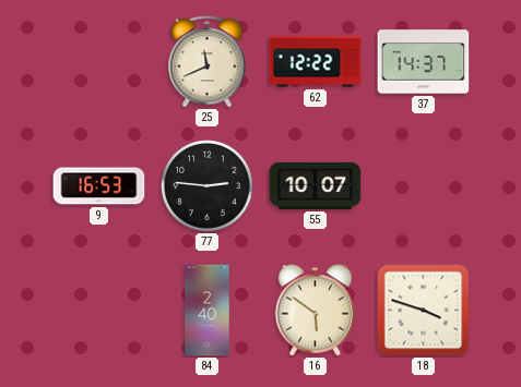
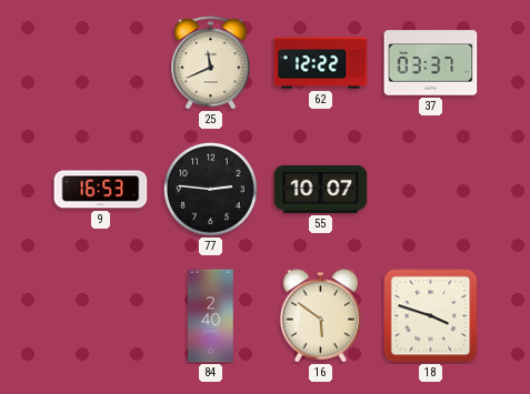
37: 14:37 -> 03:37 (431, 63)
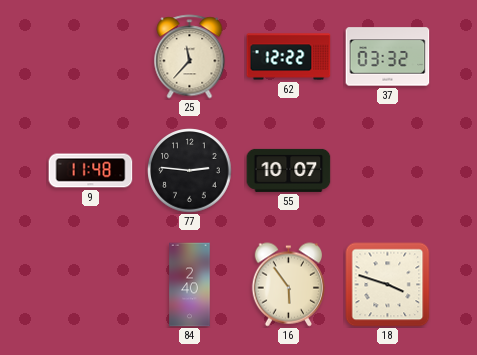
25: 11:41 -> 11:37 (190, 57)
37: 03:37 -> 03:32 (388, 57)
9: 16:53 -> 11:48 (91, 171)
16: 5:51 -> 5:54 (289, 285)
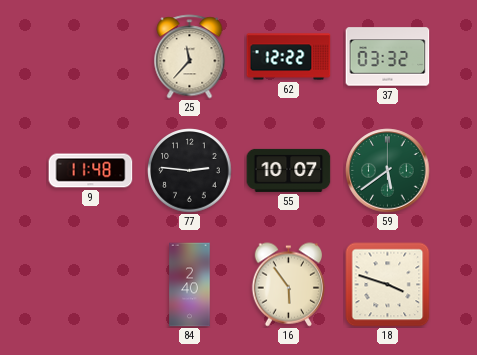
59: none -> 5:39 (388, 171)
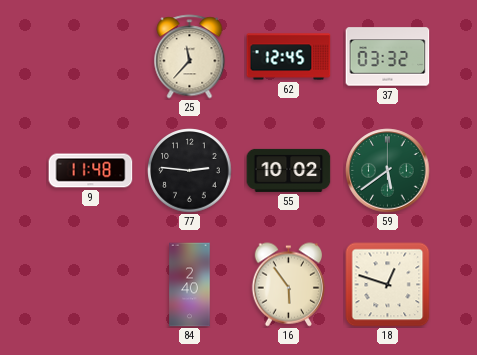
62: 12:22 -> 12:45 (289, 57)
55: 10:07 -> 10:02 (289, 170)
18: 3:48 -> 12:48 (388, 285)
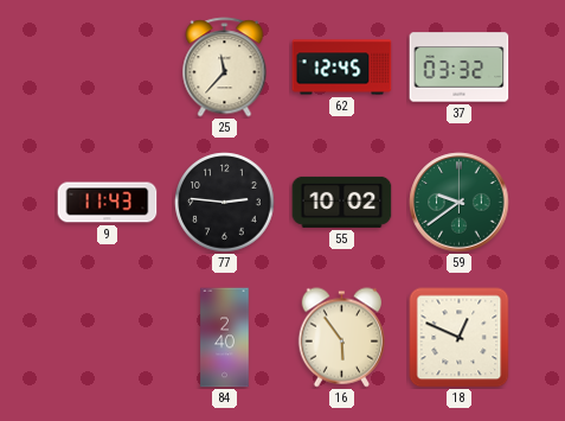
9: 11:48 -> 11:43 (108, 203)
59: 5:39 -> 9:39 (460, 203)
18: 12:48 -> 12:49 (460, 338)
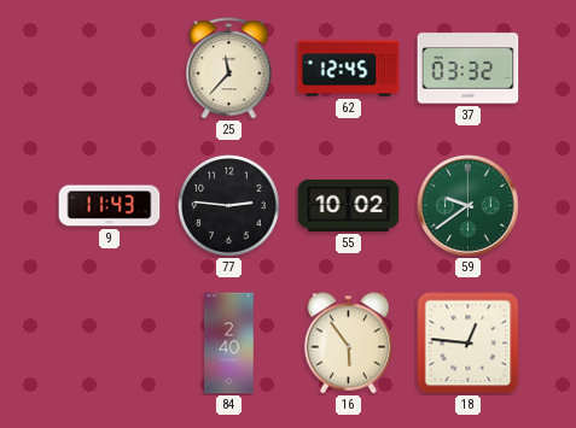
18: 12:49 -> 12:46 (469, 344)
